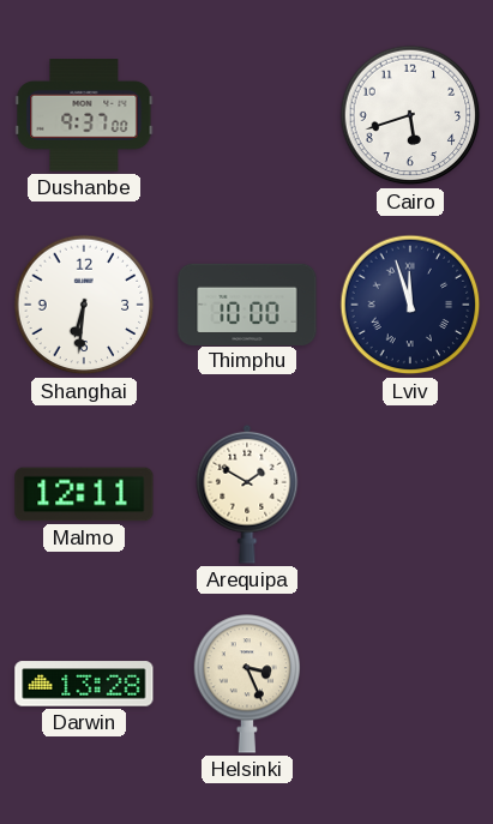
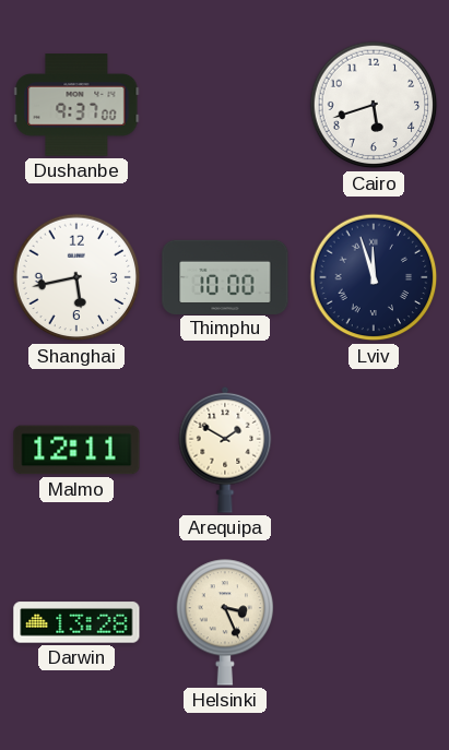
Shanghai: 6:31 -> 5:43 (76, 277)
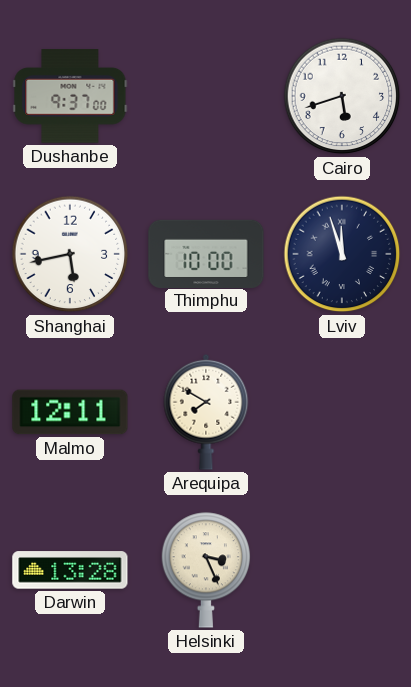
Arequipa: 1:50 -> 7:50 (206, 412)
